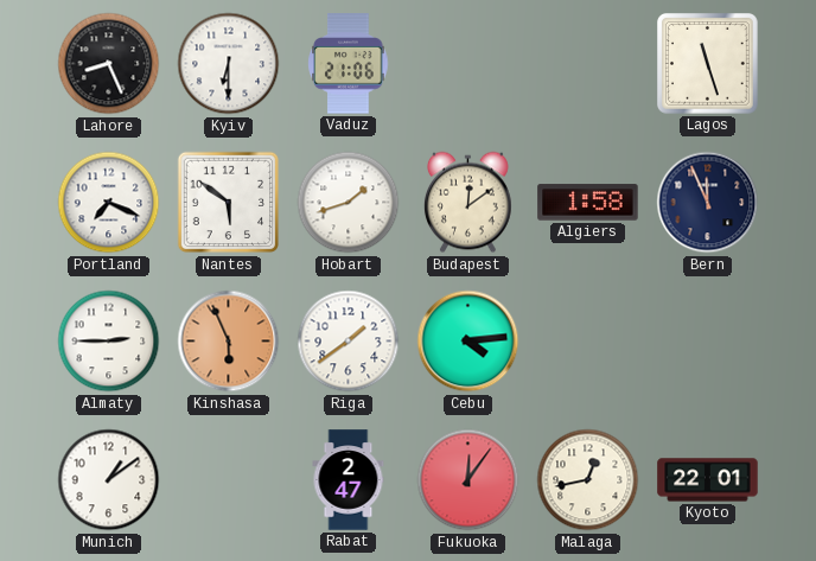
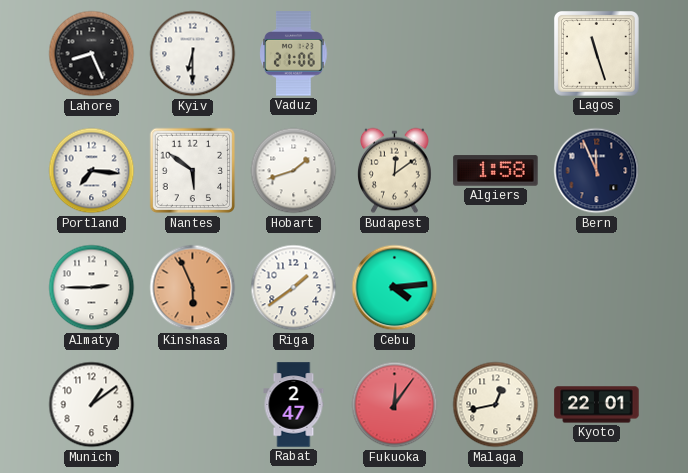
Portland: 7:19 -> 7:16 (92, 171)
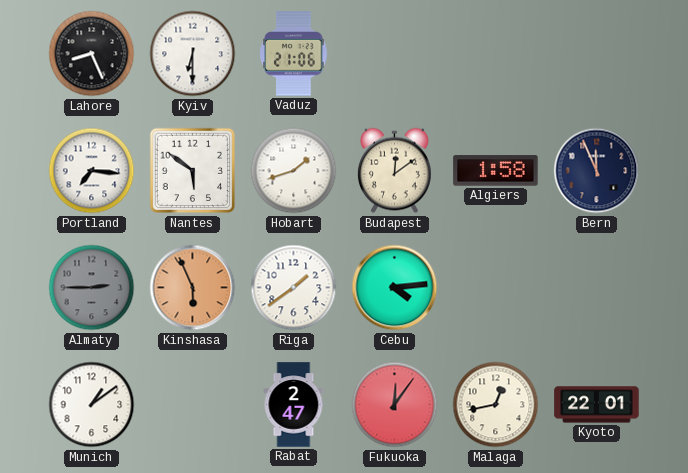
Lagos: 11:27 -> none (597, 54)
Almaty dial: white -> grey (92, 288)
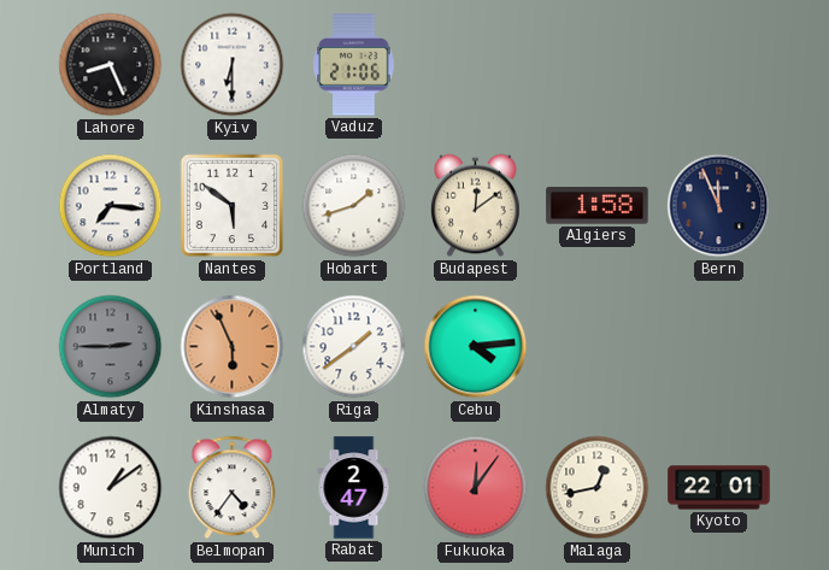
Belmopan: none -> 4:36 (233, 488)
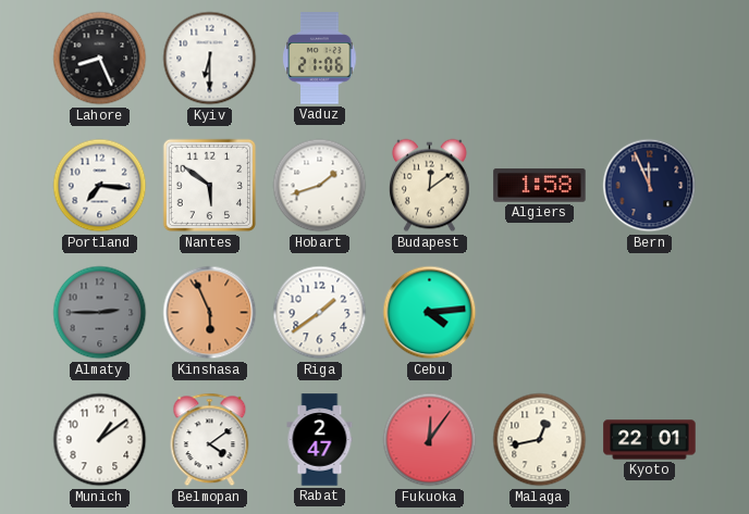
Belmopan: 4:36 -> 4:09 (210, 440)
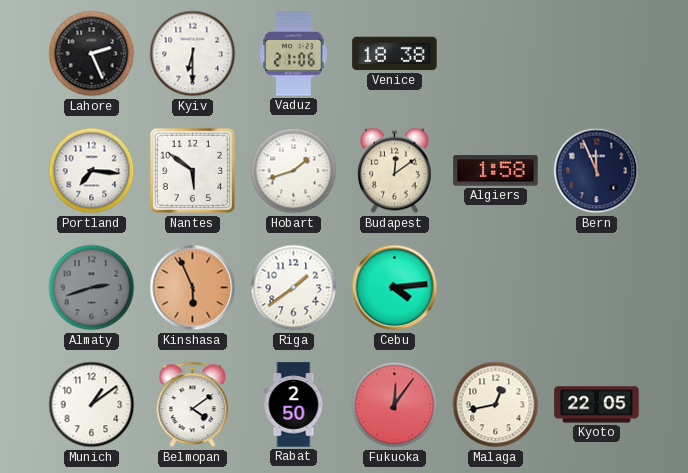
Lahore: 8:26 -> 2:26 (92, 54)
Venice: none -> 18:38 (395, 54)
Almaty: 2:45 -> 2:42 (92, 288)
Rabat: 2:47 -> 2:50 (294, 405)
Kyoto: 22:01 -> 22:05 (597, 405)
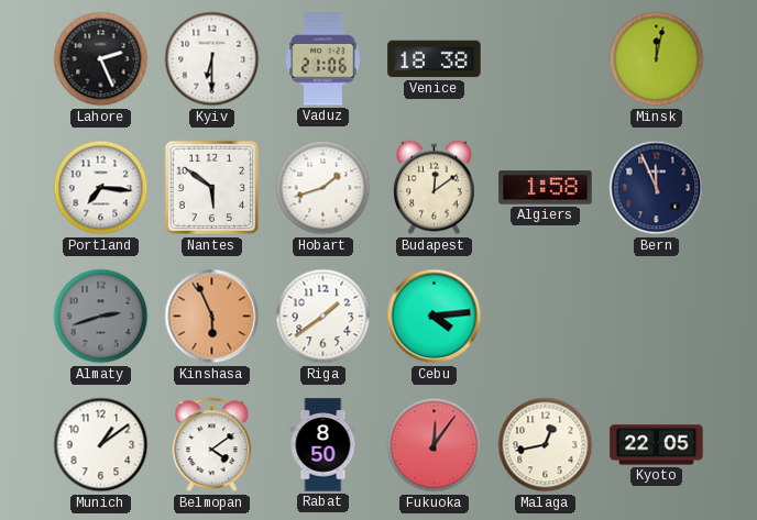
Minsk: none -> 12:02 (657, 59)
Rabat: 2:50 -> 8:50 (323, 445)
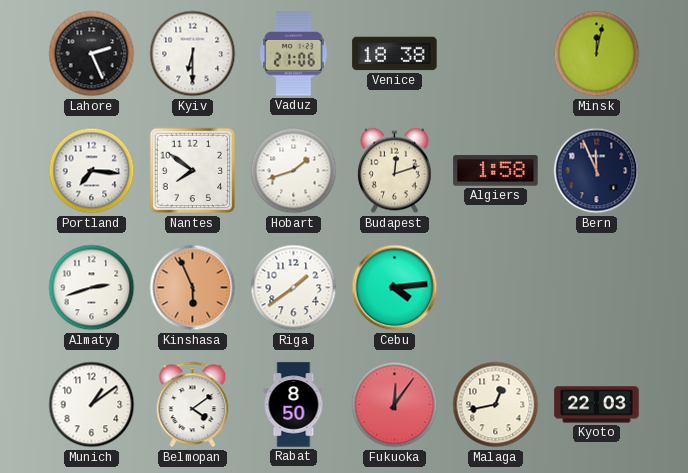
Nantes: 5:51 -> 7:51 (193, 171)
Budapest: 12:09 -> 12:12 (395, 171)
Almaty dial: grey -> white (92, 288)
Kyoto: 22:05 -> 22:03 (597, 405)
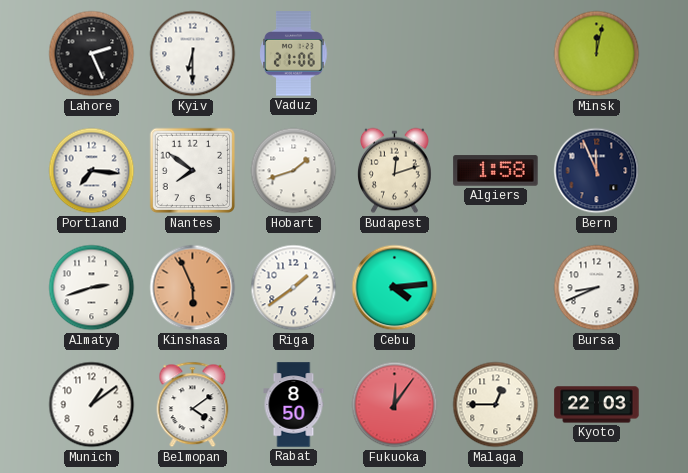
Venice: 18:38 -> none (395, 54)
Bursa: none -> 8:41 (597, 288)
Malaga: 12:43 -> 12:45 (496, 405)
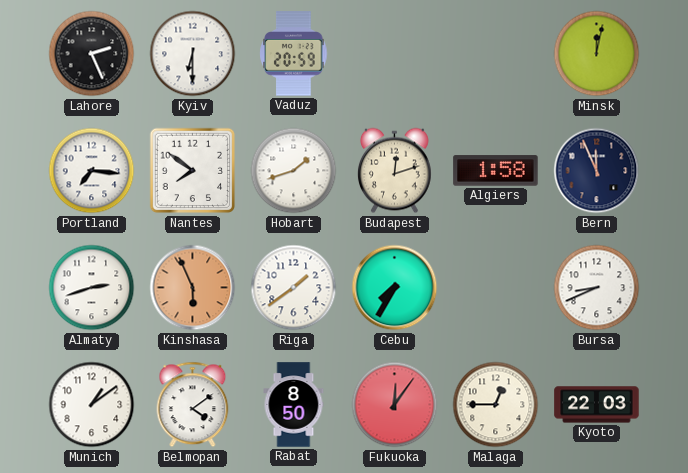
Vaduz: 21:06 -> 20:59 (294, 54)
Cebu: 4:14 -> 7:35 (395, 288)
